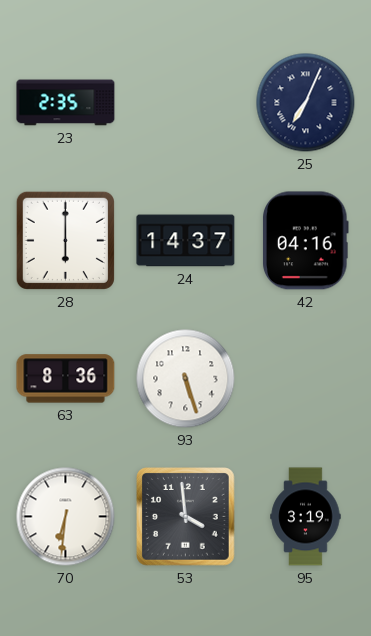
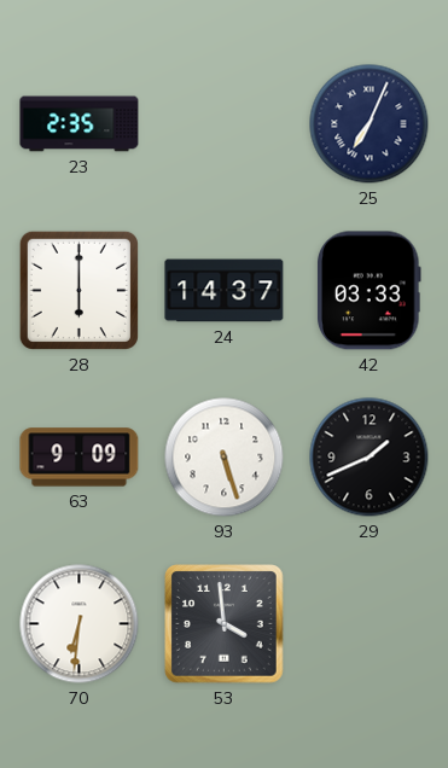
42: 04:16 -> 03:33 (370, 291)
63: 8:36 -> 9:09 (80, 458)
29: none -> 1:41 (370, 458)
95: 3:19 -> none (306, 517)
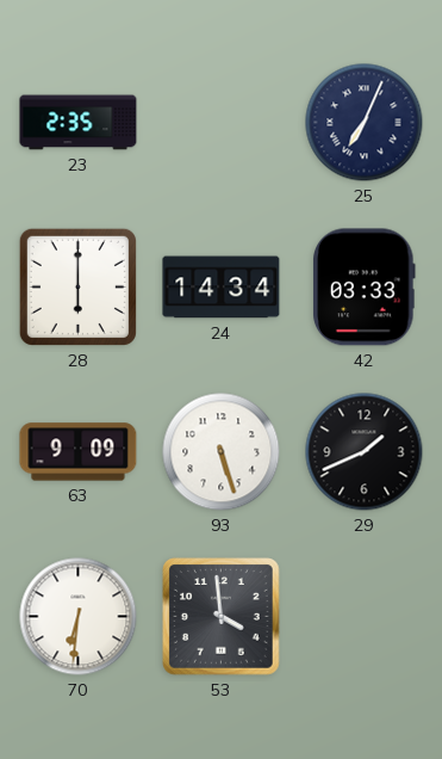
24: 14:37 -> 14:34 (222, 288)
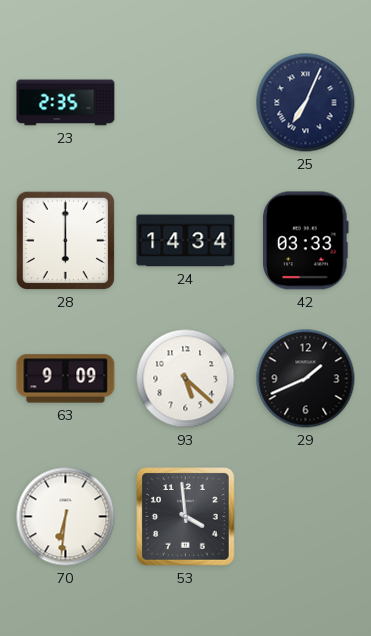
93: 5:27 -> 5:22 (186, 379)
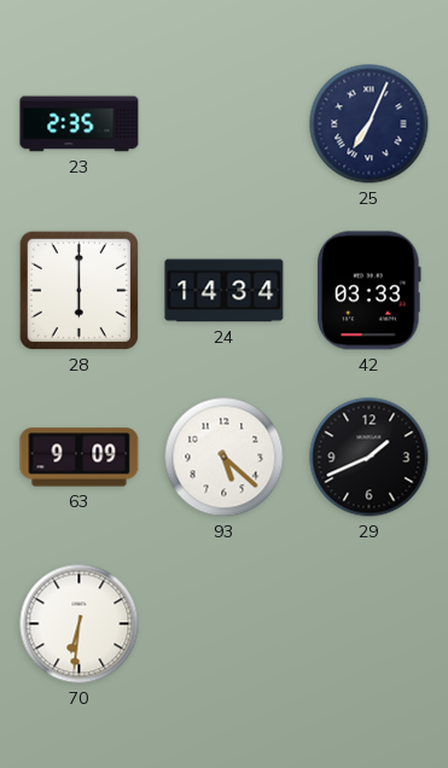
53: 3:59 -> none (186, 517)
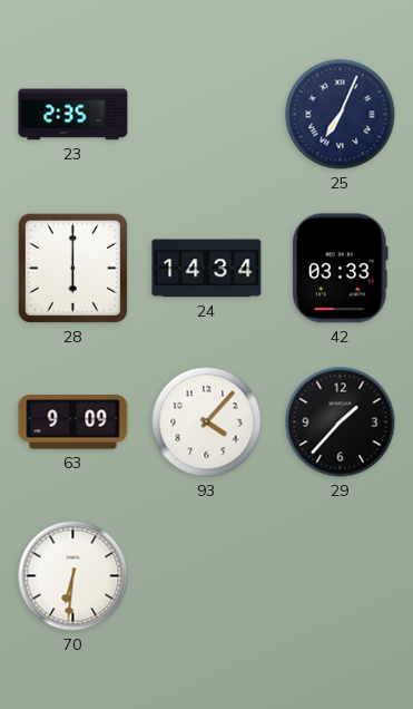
93: 5:22 -> 4:07 (207, 423)
29: 1:41 -> 1:37 (341, 423)
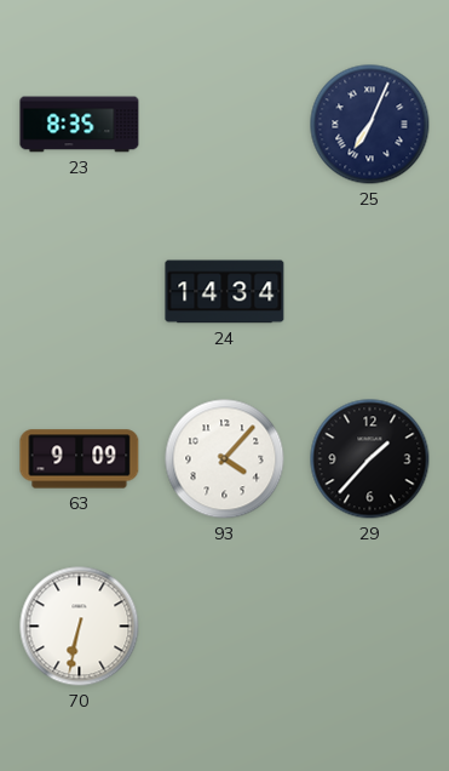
23: 2:35 -> 8:35 (80, 125)
28: 6:00 -> none (72, 268)
42: 03:33 -> none (341, 269)
70: 6:31 -> 6:32 (80, 627)
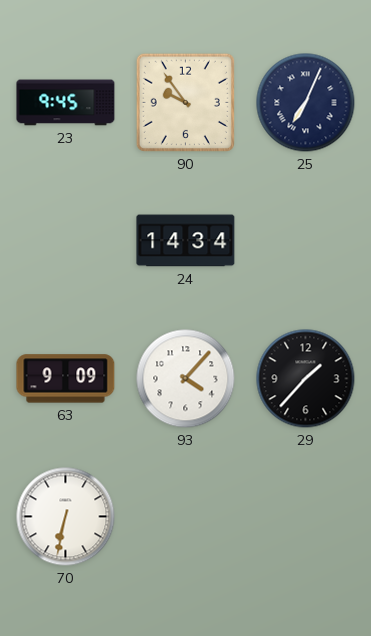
23: 8:35 -> 9:45 (66, 103)
90: none -> 9:54 (185, 102)
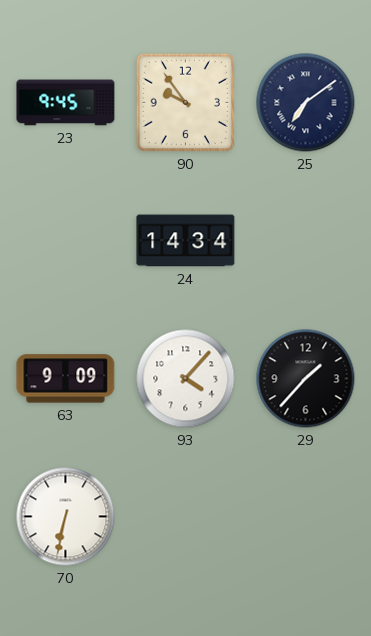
25: 7:04 -> 7:09 (306, 103)
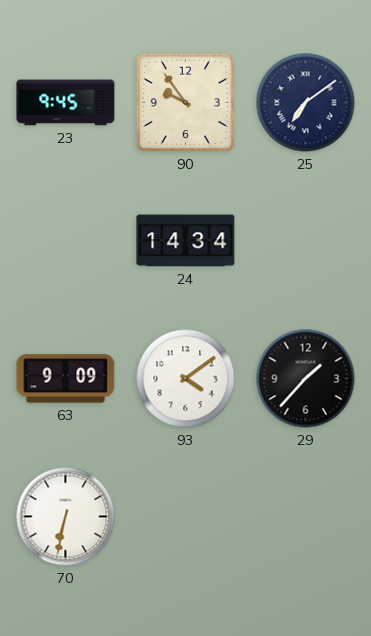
93: 4:07 -> 4:09 (186, 379)
